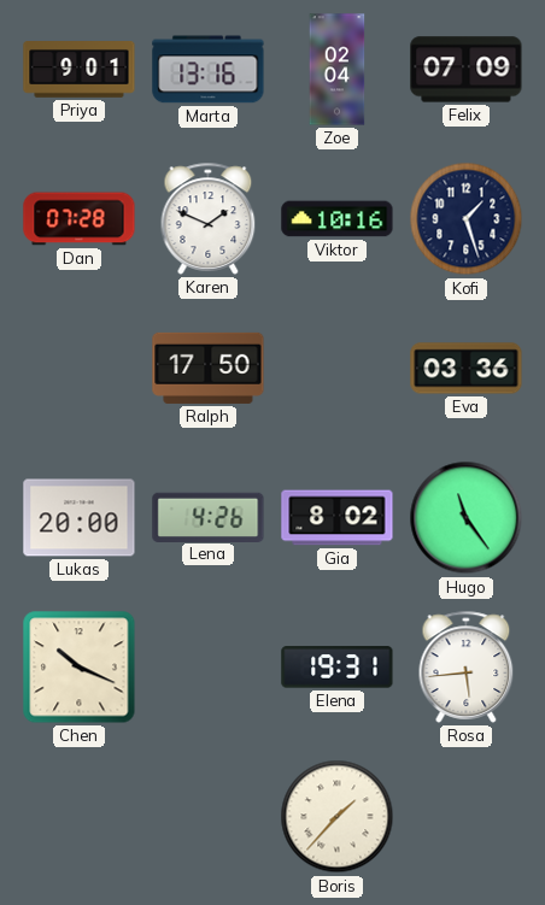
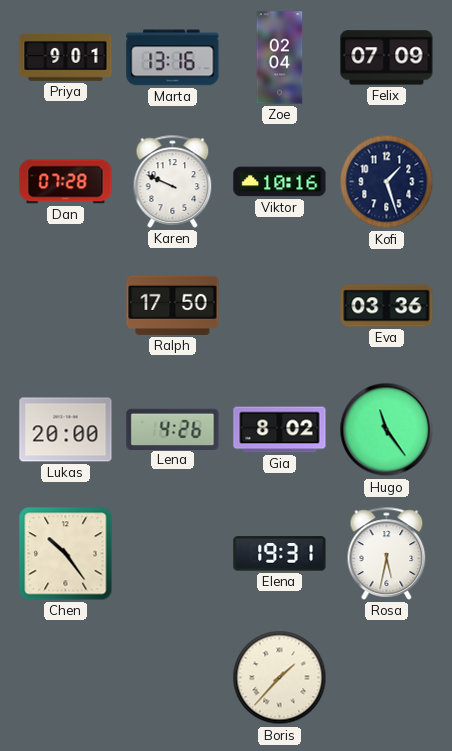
Karen: 1:49 -> 9:49 (173, 181)
Chen: 10:19 -> 10:24 (66, 554)
Rosa: 5:44 -> 5:32 (387, 553)
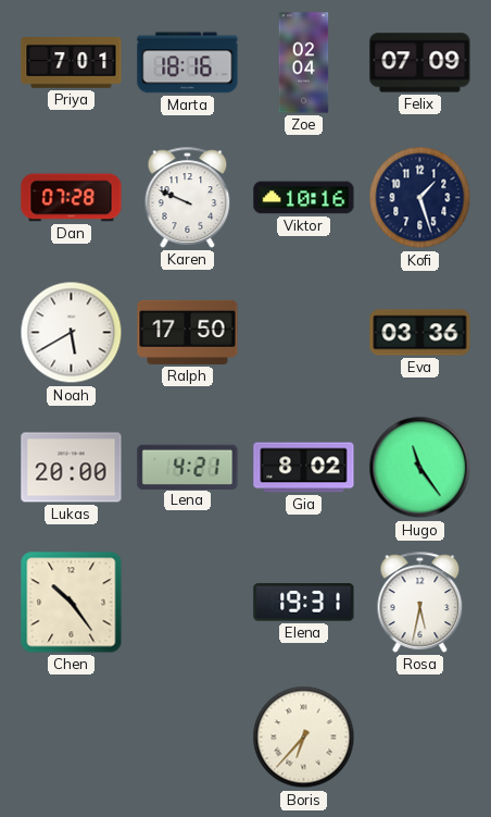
Priya: 9:01 -> 7:01 (72, 63)
Marta: 13:16 -> 18:16 (188, 63)
Noah: none -> 5:40 (72, 333)
Lena: 4:26 -> 4:21 (188, 467)
Boris: 1:37 -> 6:37 (304, 738)
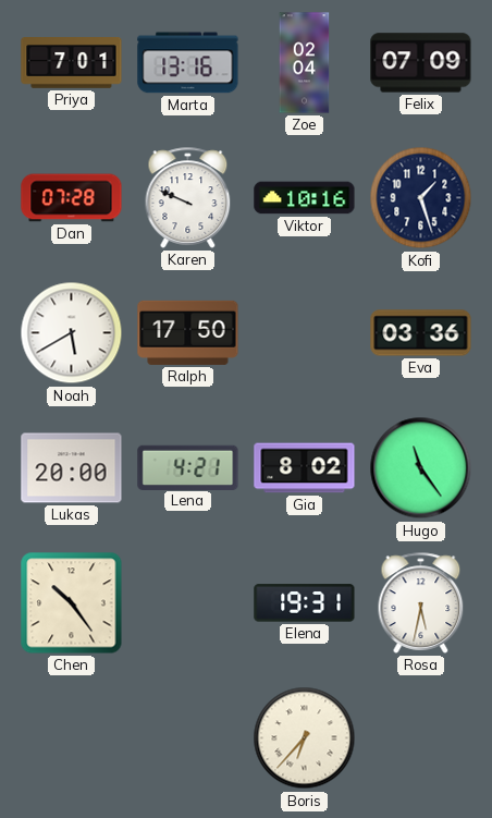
Marta: 18:16 -> 13:16 (188, 63)
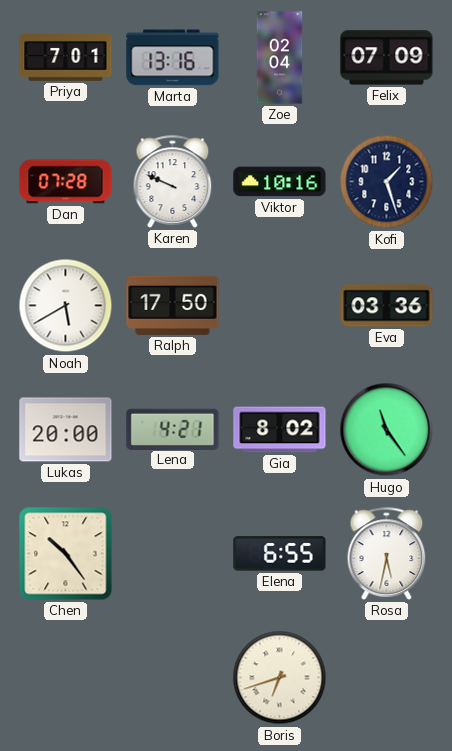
Elena: 19:31 -> 6:55 (280, 554)
Boris: 6:37 -> 6:42 (280, 678)
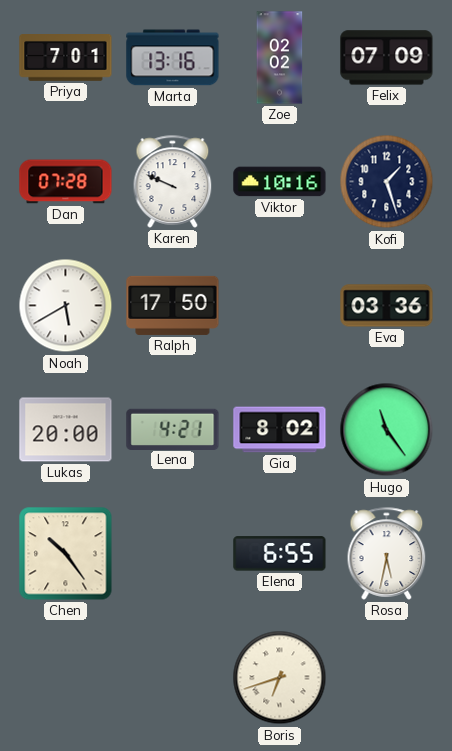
Zoe: 02:04 -> 02:02 (280, 58)
